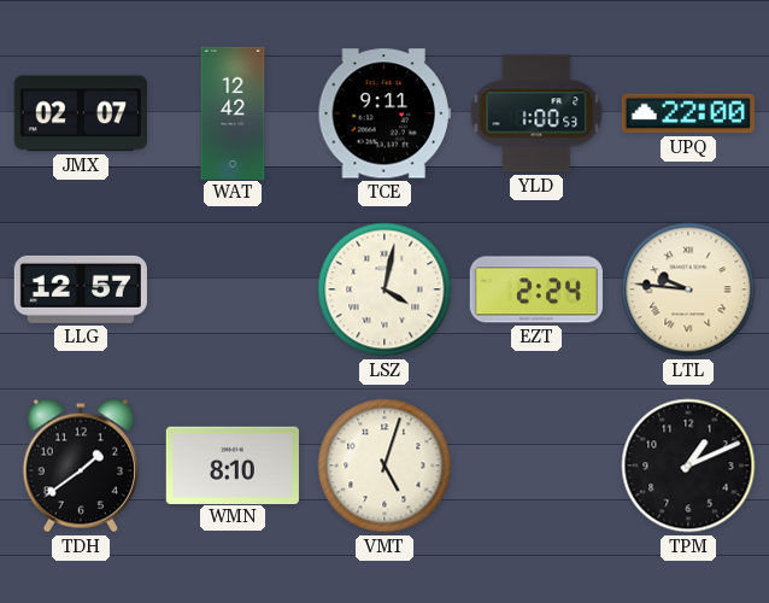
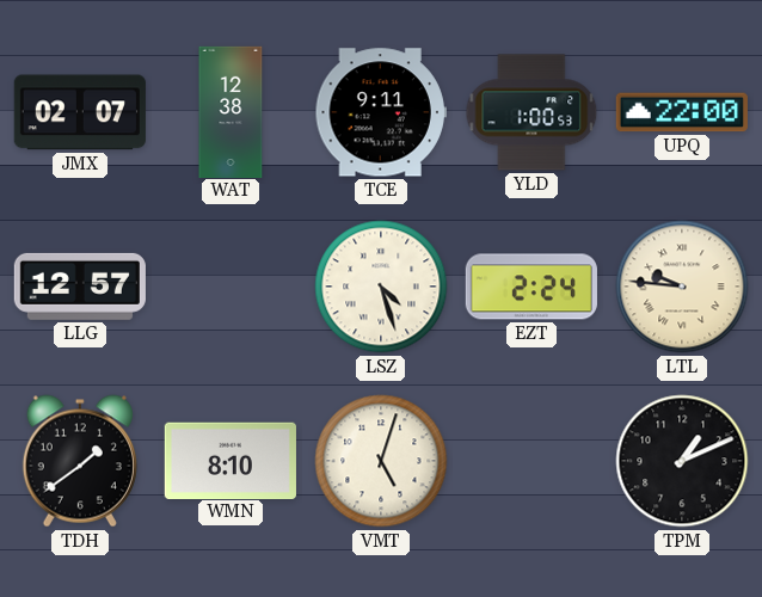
WAT: 12:42 -> 12:38 (231, 111)
LSZ: 4:02 -> 4:27 (381, 287)
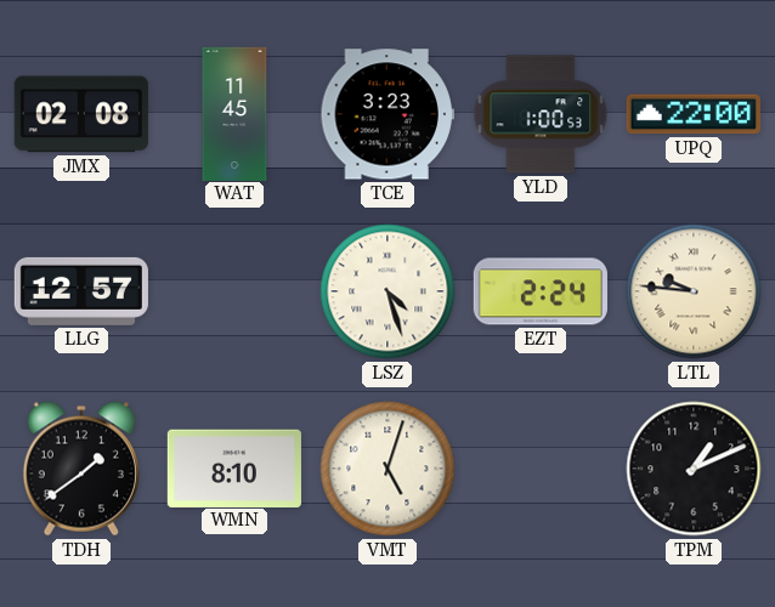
JMX: 02:07 -> 02:08 (81, 114)
WAT: 12:38 -> 11:45 (234, 113)
TCE: 9:11 -> 3:23 (387, 114)
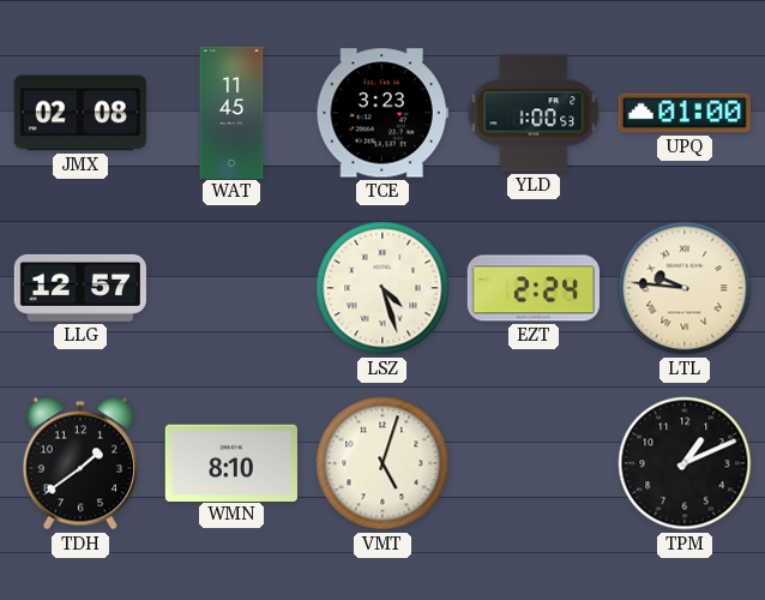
UPQ: 22:00 -> 01:00 (685, 113)
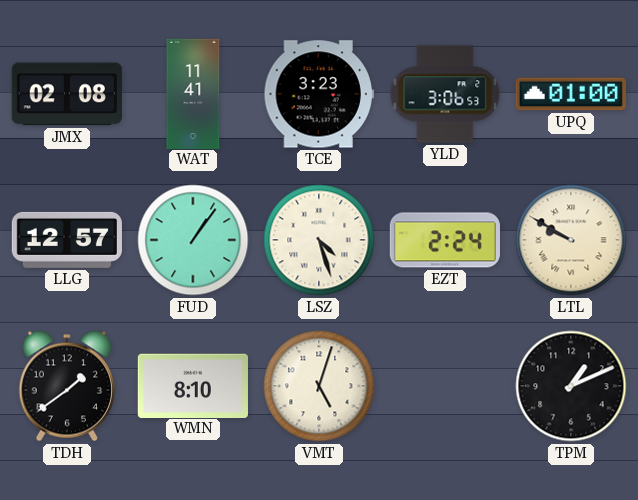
WAT: 11:45 -> 11:41 (193, 93)
YLD: 1:00 -> 3:06 (445, 94)
FUD: none -> 1:06 (193, 240)
LTL: 9:46 -> 9:50 (571, 240)
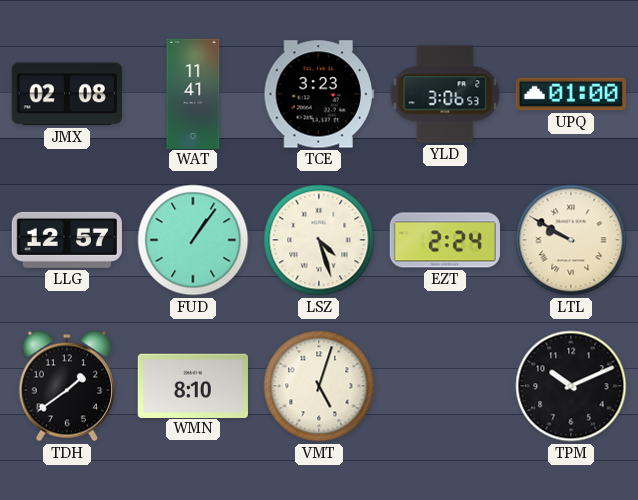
TPM: 1:11 -> 10:11 (571, 386)
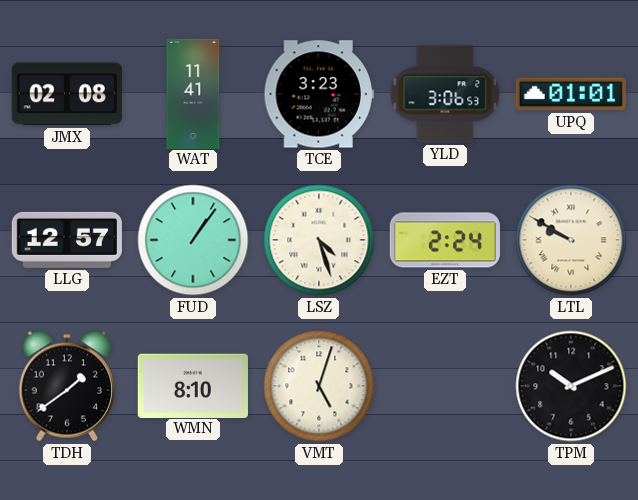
UPQ: 01:00 -> 01:01 (571, 94)
